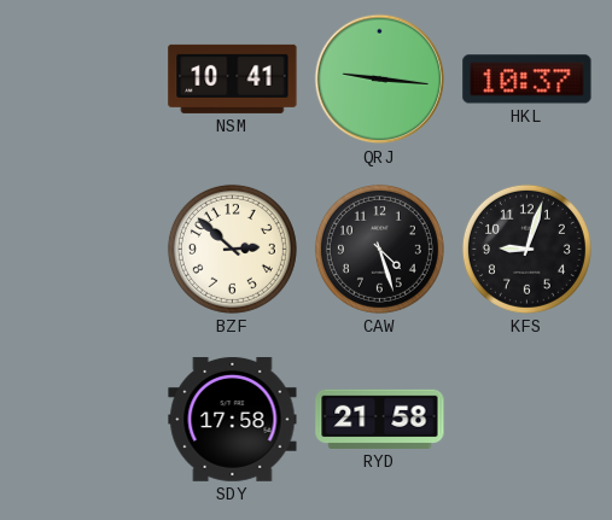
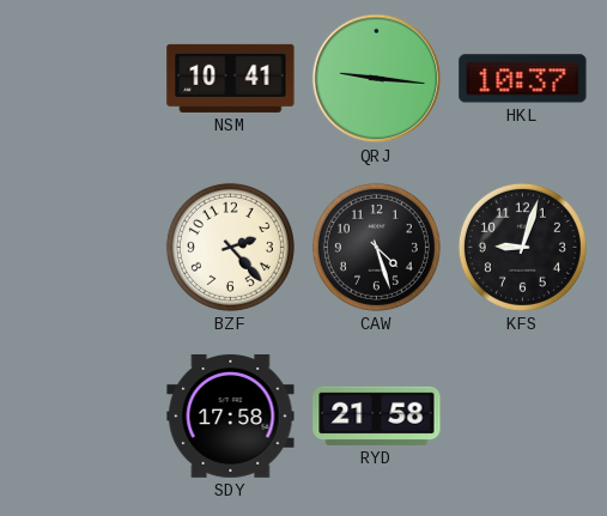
BZF: 2:52 -> 2:23 (230, 247)
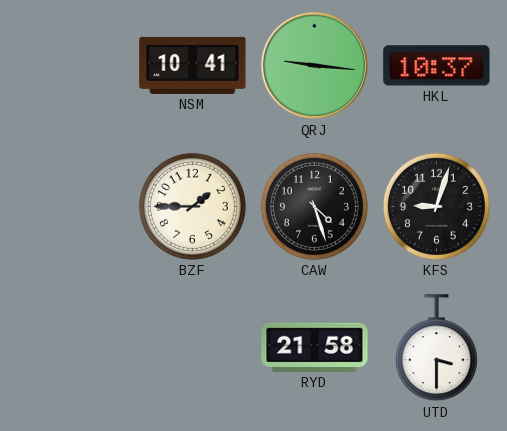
BZF: 2:23 -> 1:45 (192, 206)
SDY: 17:58 -> none (231, 415)
UTD: none -> 3:30 (436, 348)
